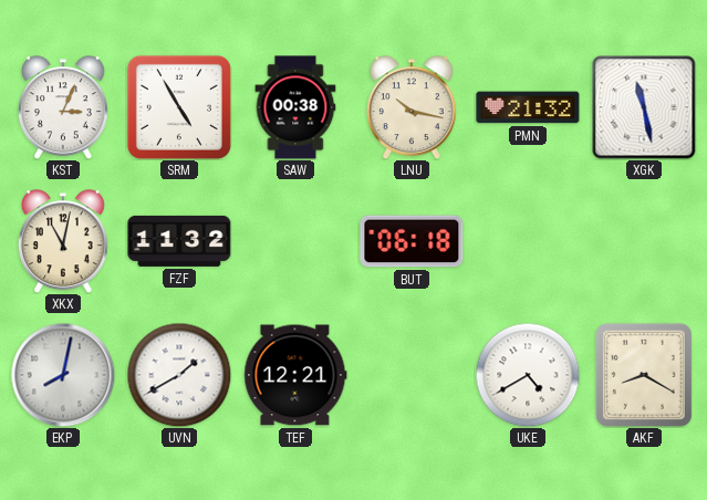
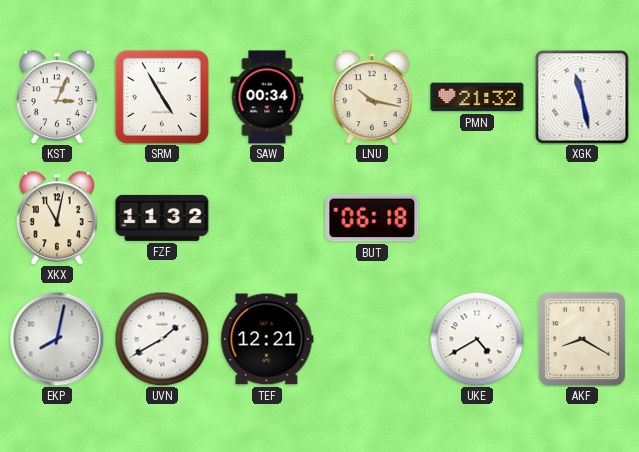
SAW: 00:38 -> 00:34 (267, 97)
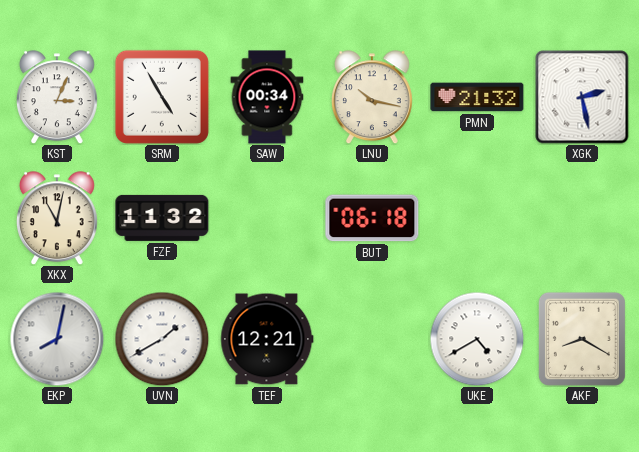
XGK: 11:28 -> 2:28 (582, 97)
